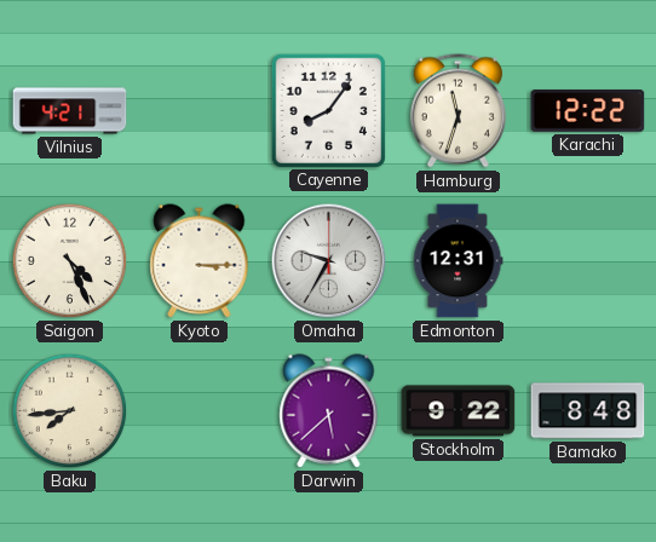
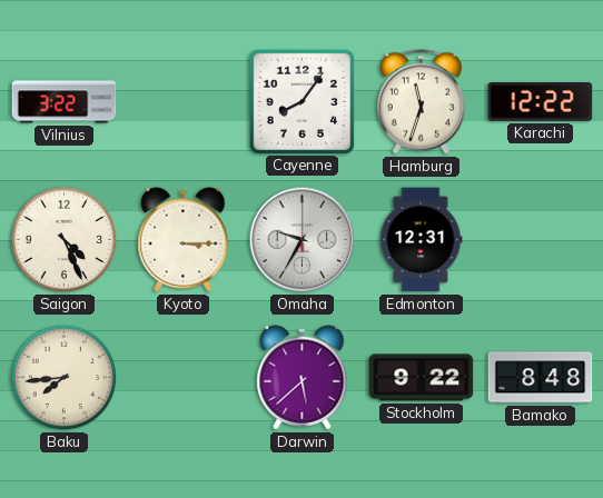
Vilnius: 4:21 -> 3:22 (65, 102)
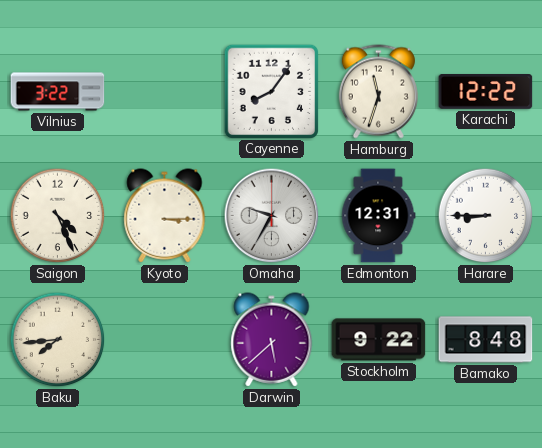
Harare: none -> 8:45 (486, 216)
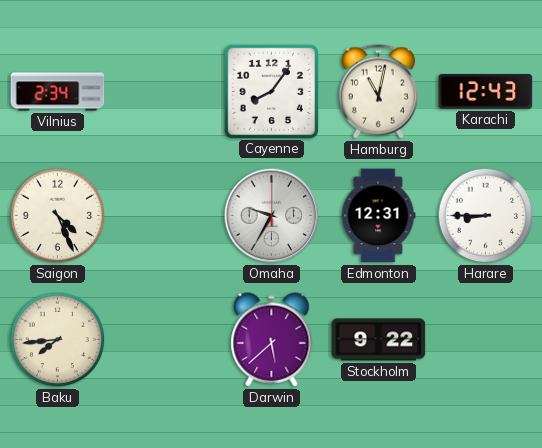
Vilnius: 3:22 -> 2:34 (58, 92)
Hamburg: 11:33 -> 11:02 (378, 92)
Karachi: 12:22 -> 12:43 (486, 92)
Kyoto: 3:15 -> none (165, 216)
Bamako: 8:48 -> none (486, 340)
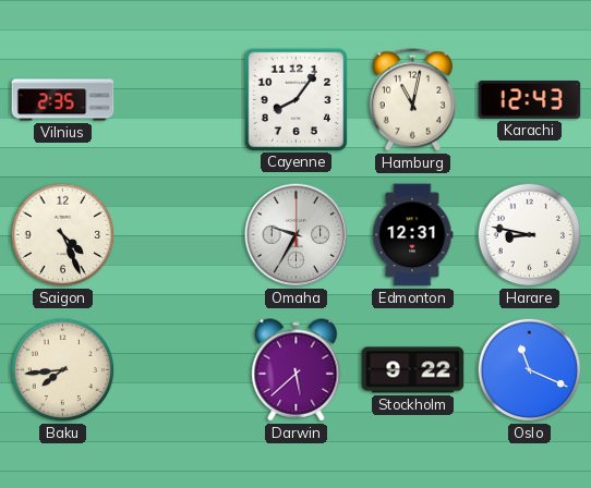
Vilnius: 2:34 -> 2:35 (63, 100)
Harare: 8:45 -> 8:47 (530, 235)
Oslo: none -> 11:19 (530, 370)
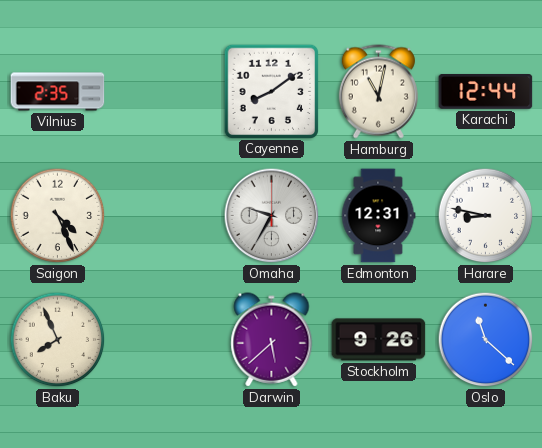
Cayenne: 8:06 -> 8:09 (271, 91)
Karachi: 12:43 -> 12:44 (486, 92)
Baku: 7:44 -> 7:56 (58, 340)
Stockholm: 9:22 -> 9:26 (379, 340)
Oslo: 11:19 -> 11:22 (486, 340)
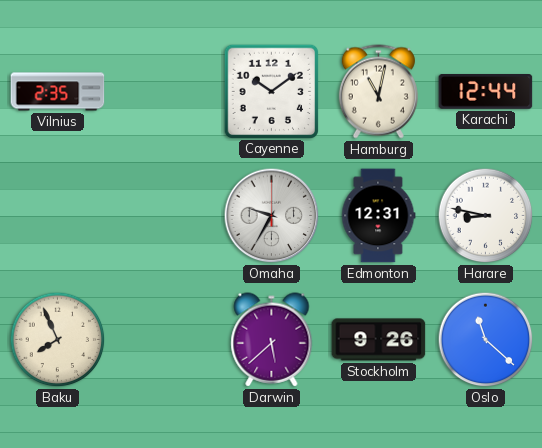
Cayenne: 8:09 -> 10:09 (271, 91)
Saigon: 4:26 -> none (58, 216)
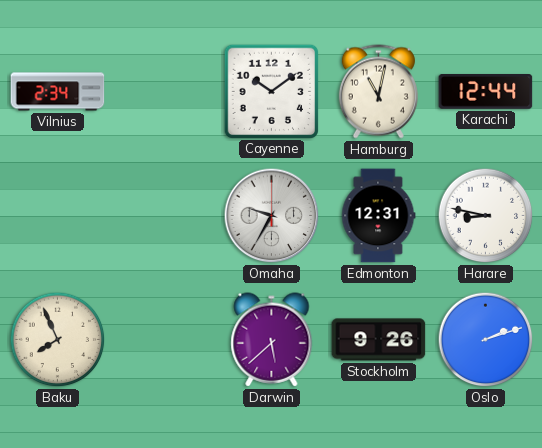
Vilnius: 2:35 -> 2:34 (58, 92)
Oslo: 11:22 -> 2:12 (486, 340)
